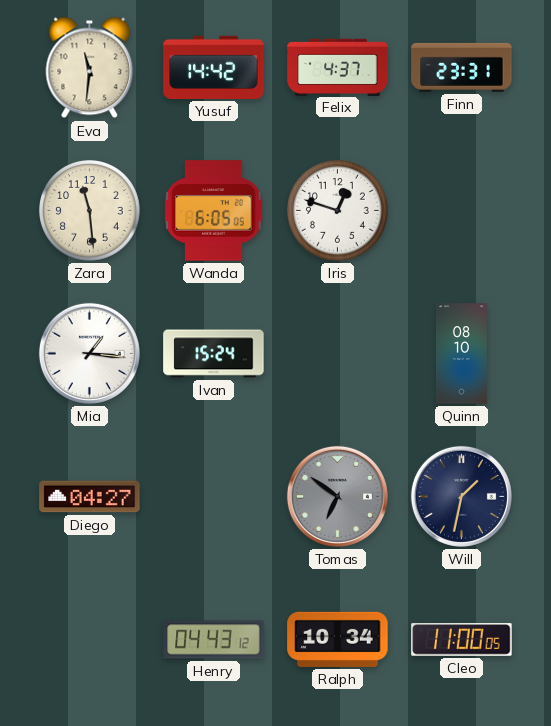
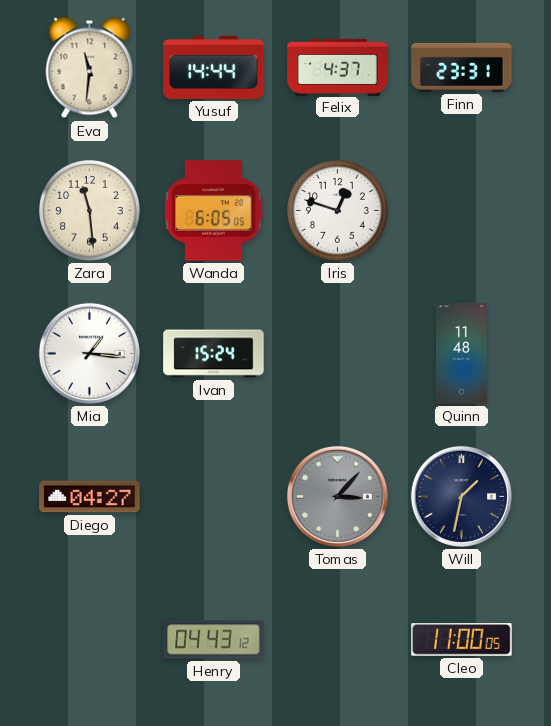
Yusuf: 14:42 -> 14:44 (214, 67)
Quinn: 08:10 -> 11:48 (461, 354)
Tomas: 6:51 -> 3:07 (337, 496)
Ralph: 10:34 -> none (338, 639)
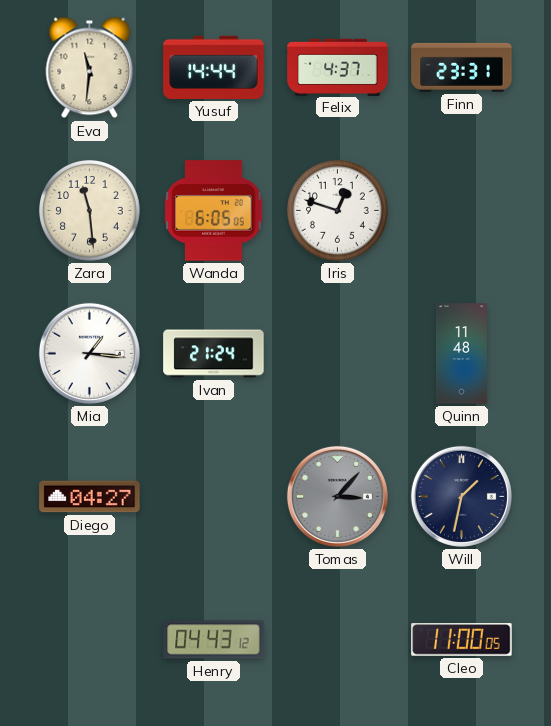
Ivan: 15:24 -> 21:24 (214, 354)
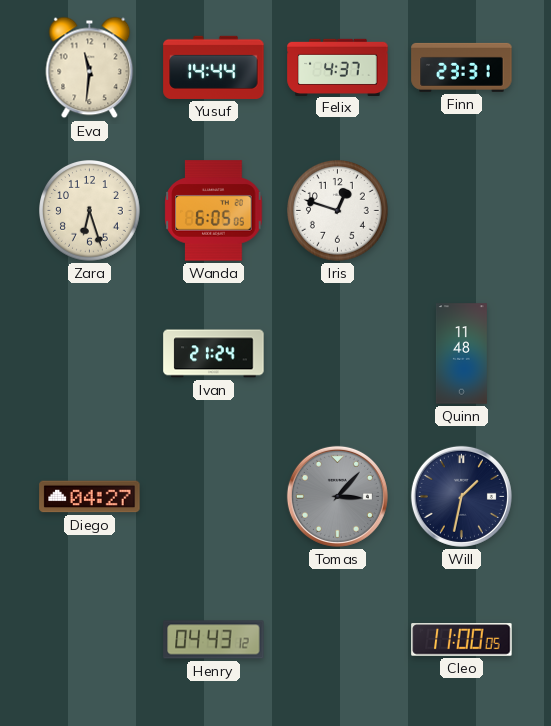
Zara: 11:29 -> 6:27 (90, 211)
Mia: 1:16 -> none (89, 353)
